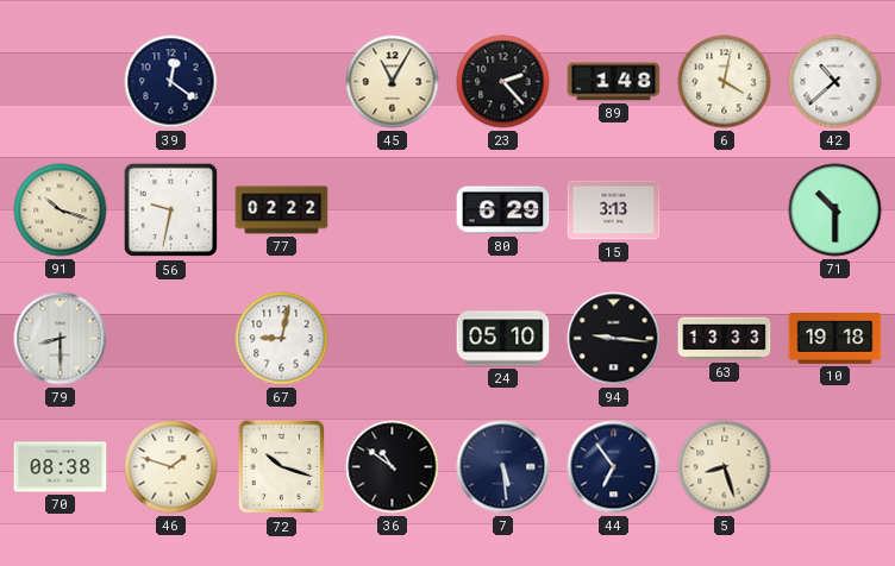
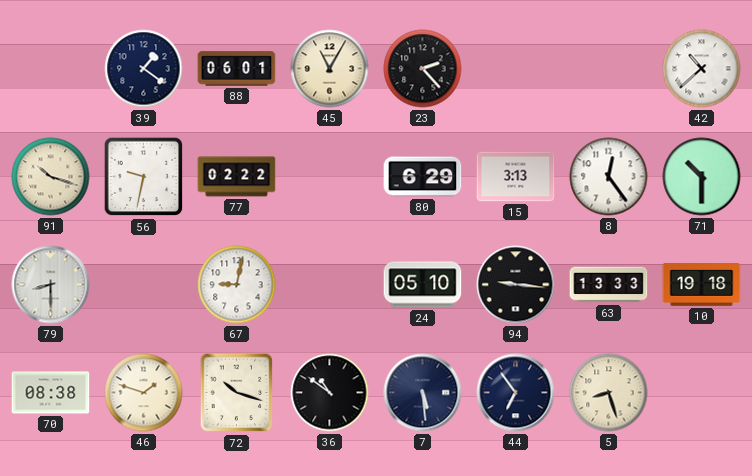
39: 12:21 -> 1:21 (144, 69)
88: none -> 06:01 (237, 69)
89: 1:48 -> none (614, 82)
6: 4:02 -> none (725, 82)
8: none -> 12:24 (609, 177)
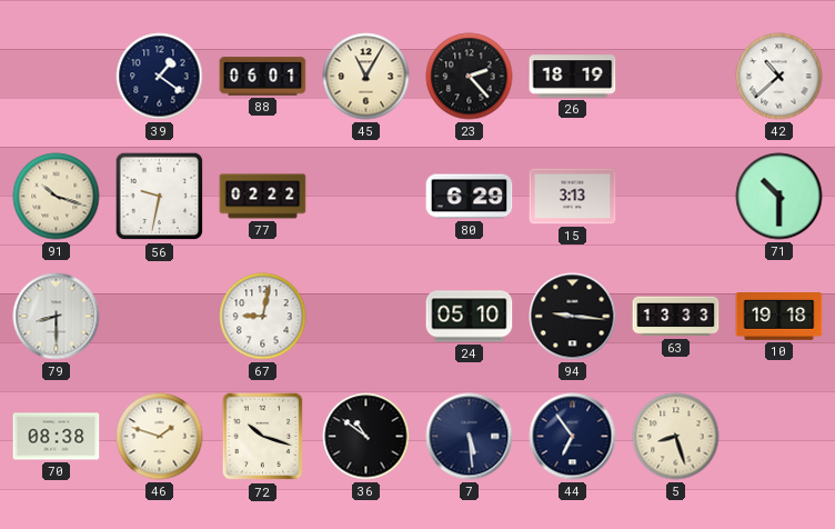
26: none -> 18:19 (573, 77)
8: 12:24 -> none (609, 177)
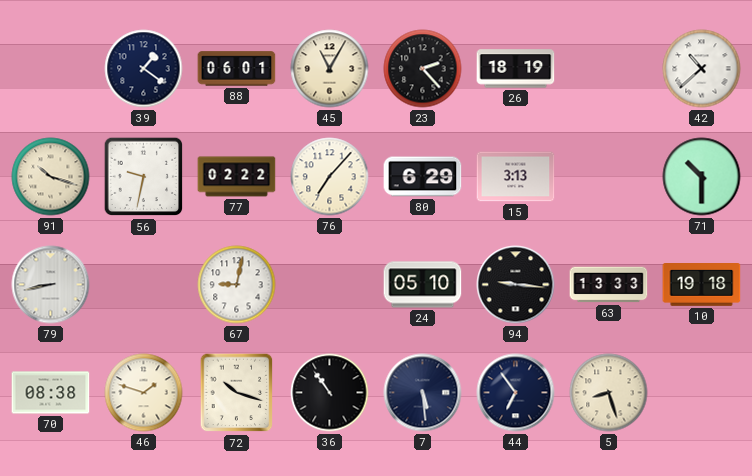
76: none -> 7:07 (330, 177)
79: 8:30 -> 8:43 (51, 285)
36: 10:51 -> 10:54 (330, 393)
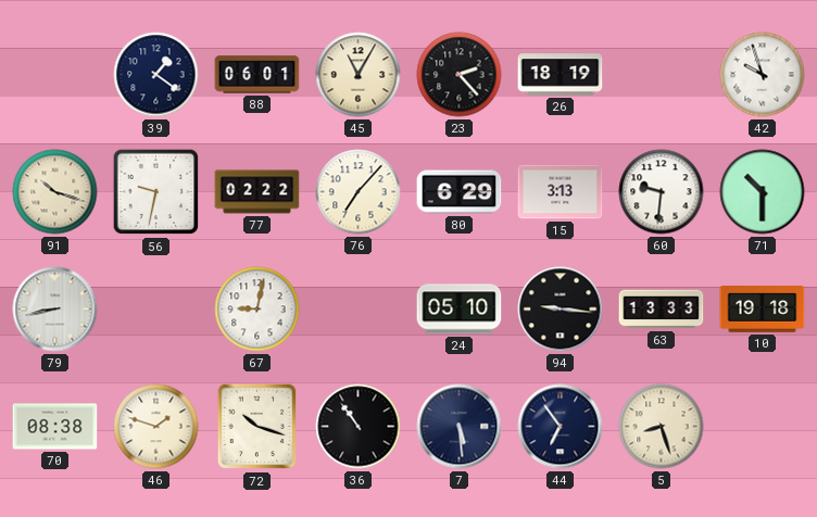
42: 10:38 -> 9:57 (763, 75)
60: none -> 9:31 (662, 192)
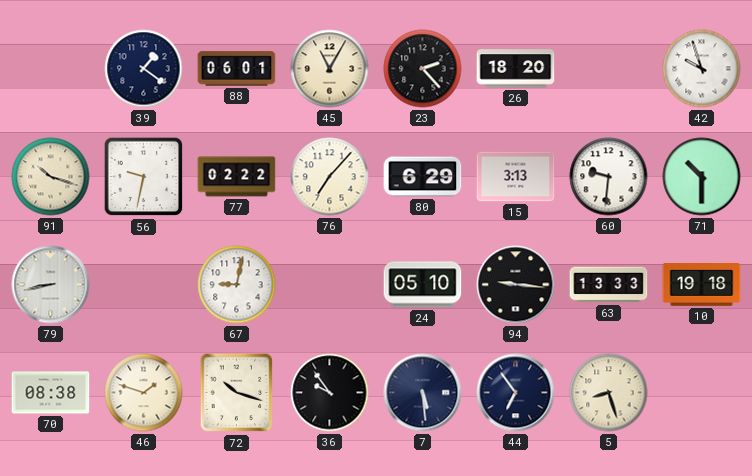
26: 18:19 -> 18:20 (516, 69)
36: 10:54 -> 9:54 (330, 393)
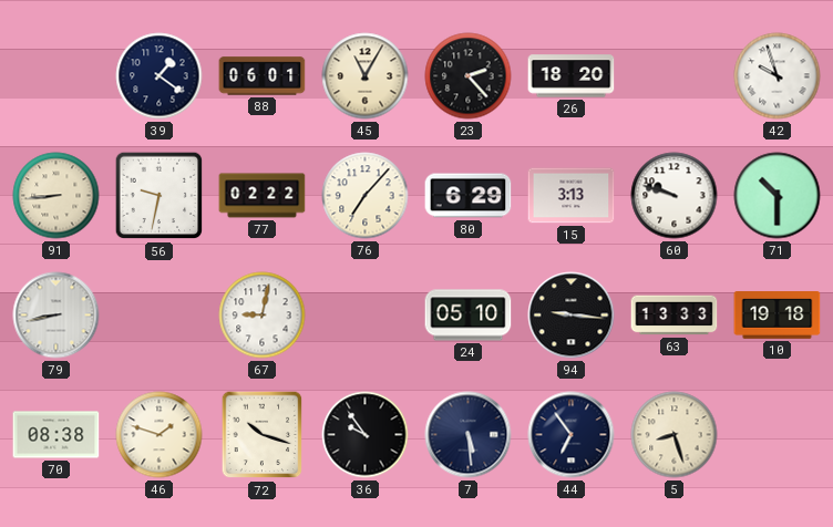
91: 10:18 -> 8:44 (56, 196)
60: 9:31 -> 9:48 (675, 196)
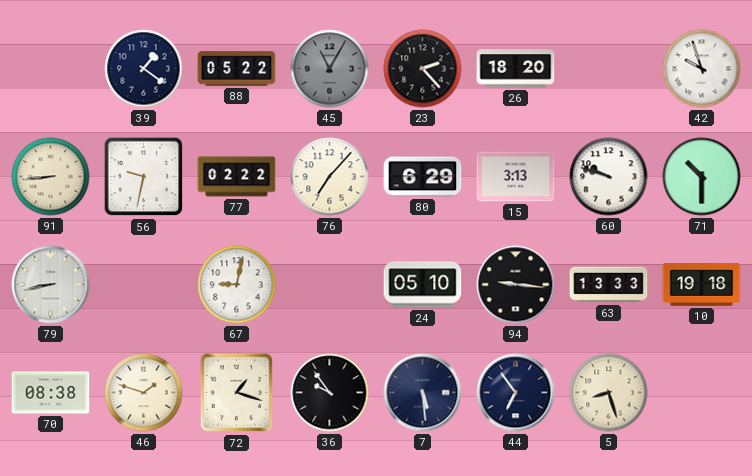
88: 06:01 -> 05:22 (237, 69)
45 dial: cream -> grey (330, 69)
72: 10:18 -> 1:18 (237, 393)
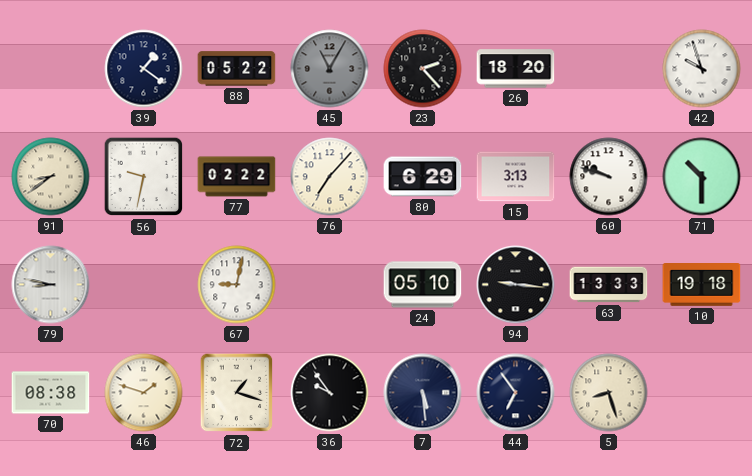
91: 8:44 -> 8:39 (51, 177)
79: 8:43 -> 8:47 (51, 285)
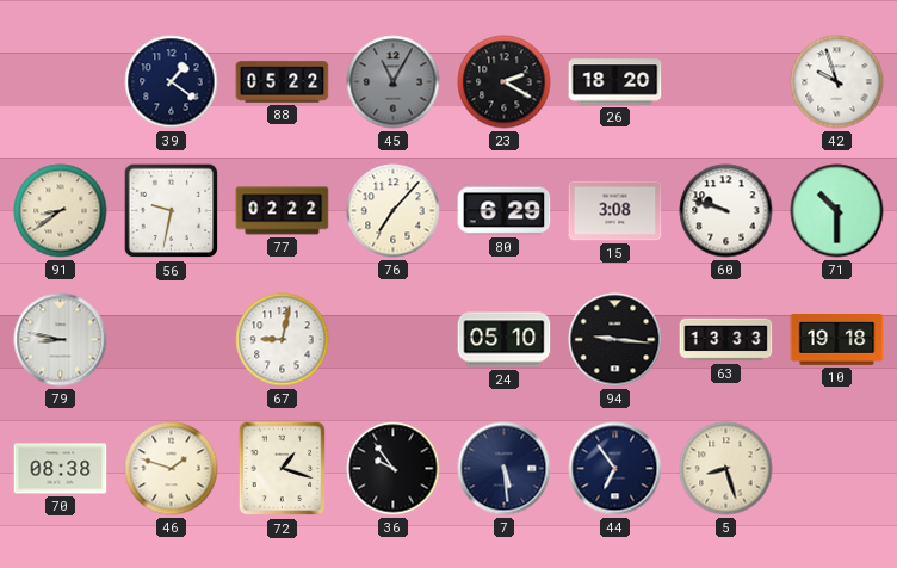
23: 2:23 -> 2:20 (505, 82)
15: 3:13 -> 3:08 (615, 211)
